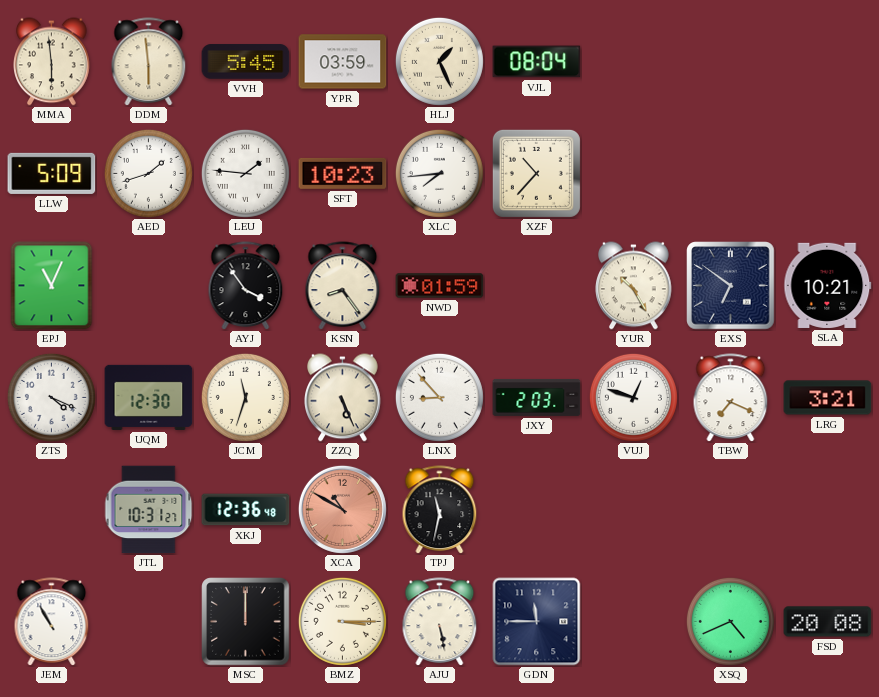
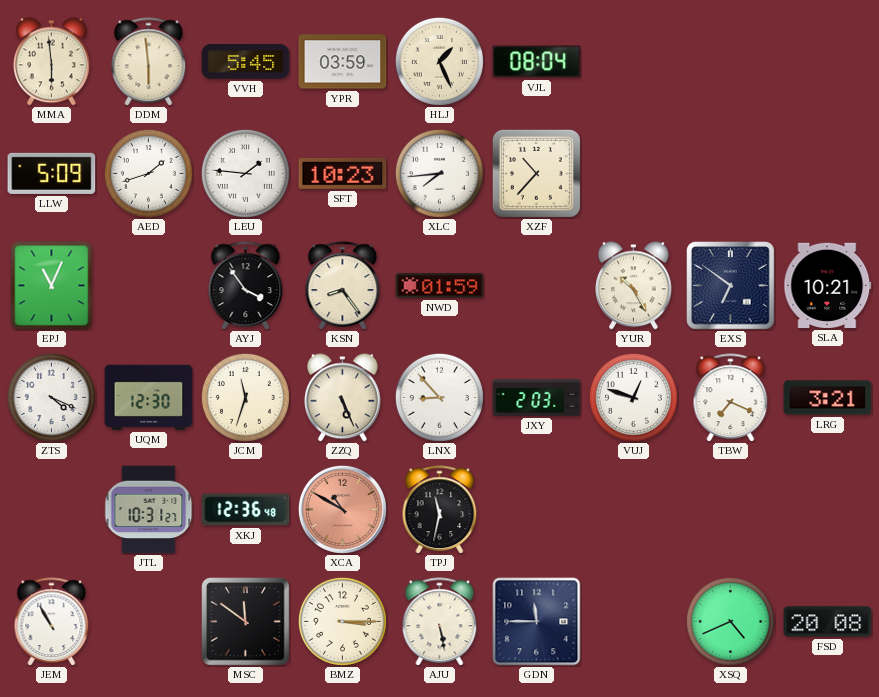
MSC: 12:00 -> 11:51 (246, 622)
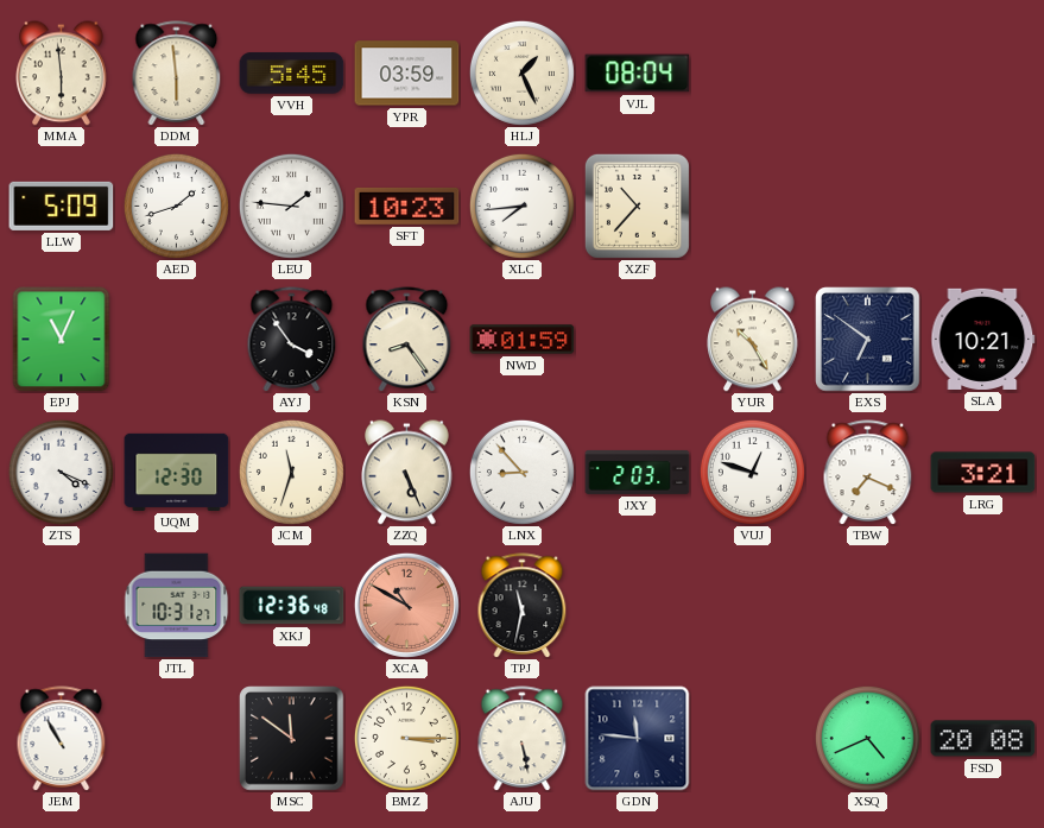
GDN: 11:45 -> 11:46 (638, 739)
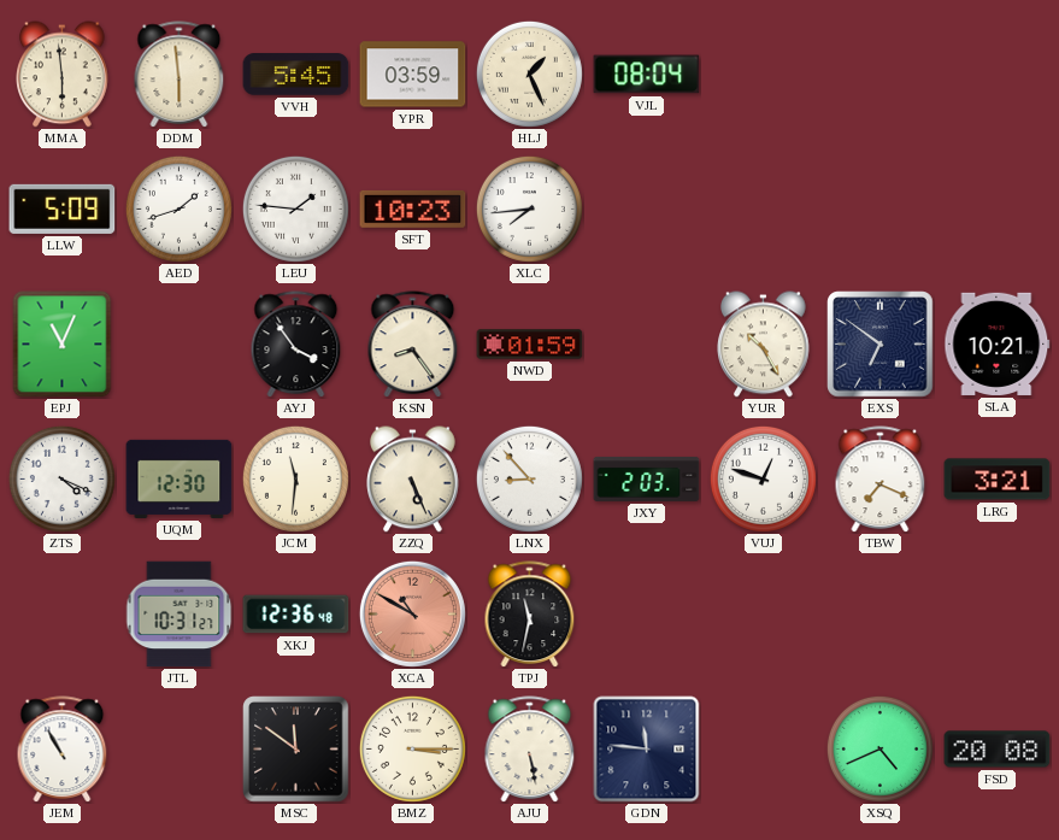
XZF: 10:37 -> none (637, 206)
JCM: 11:33 -> 11:31 (295, 478)
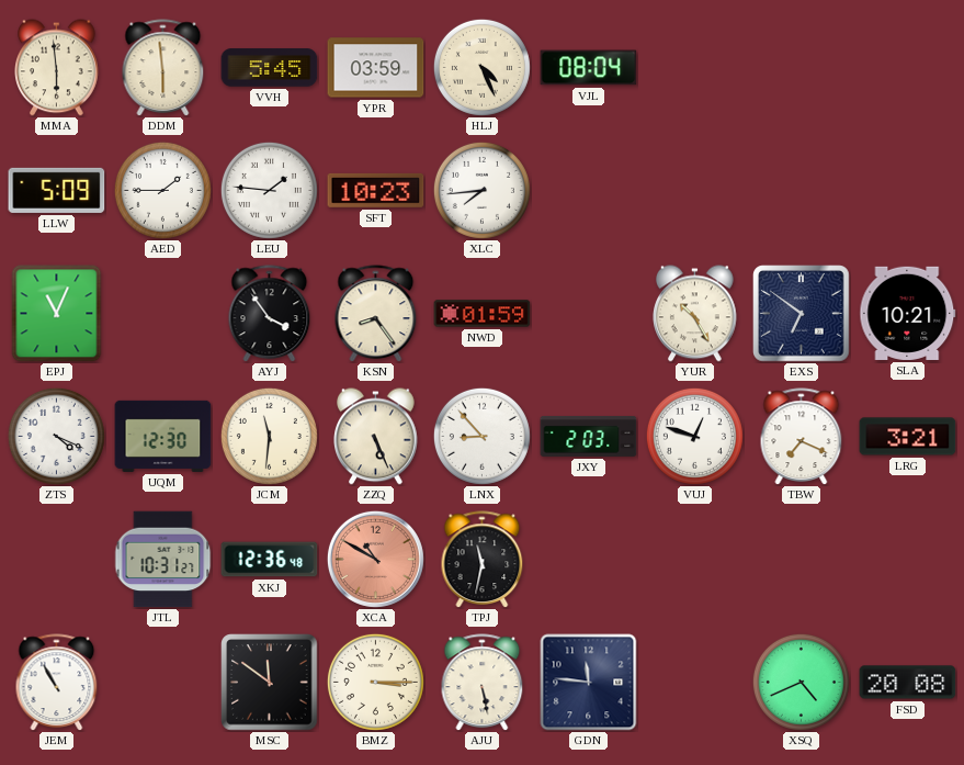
HLJ: 1:26 -> 4:26 (481, 67)
AED: 1:42 -> 1:45 (162, 190)
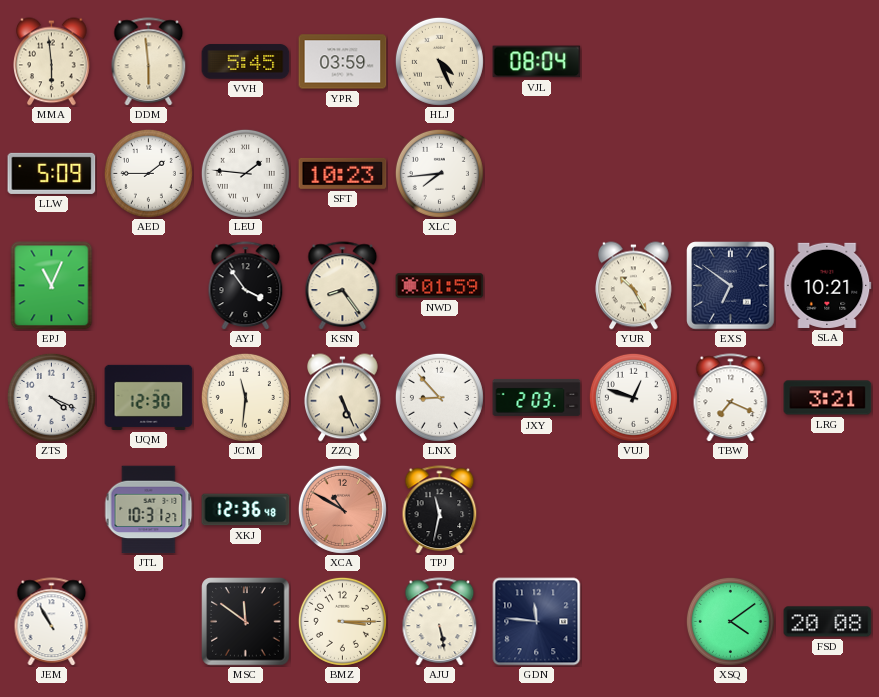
XSQ: 4:41 -> 4:09 (730, 621)
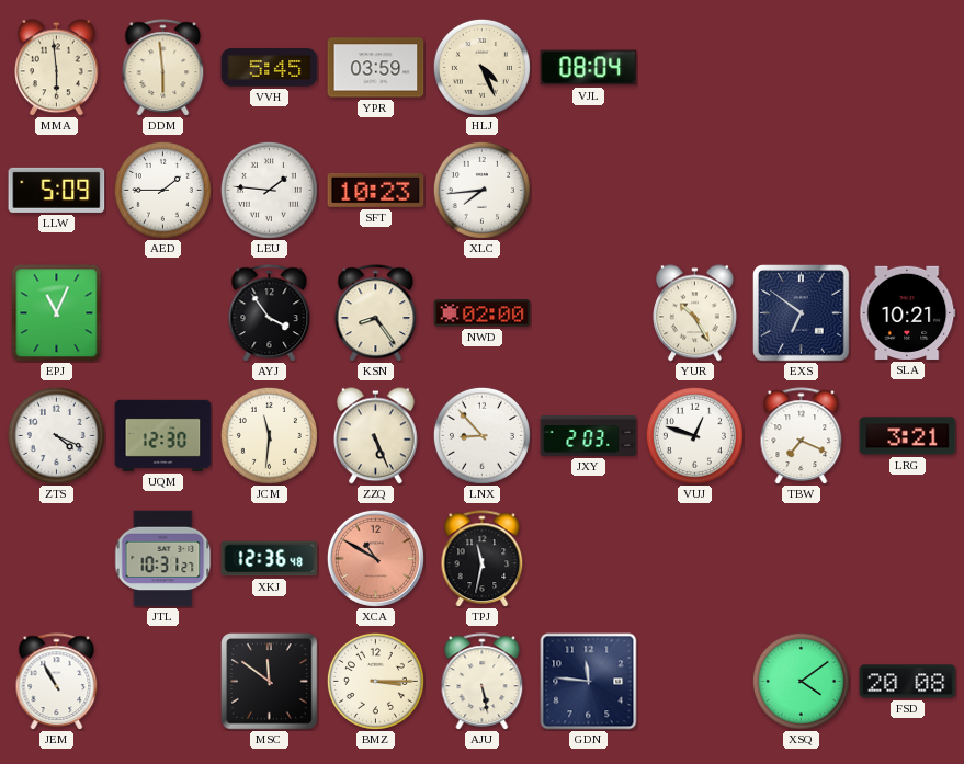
NWD: 01:59 -> 02:00 (483, 313)
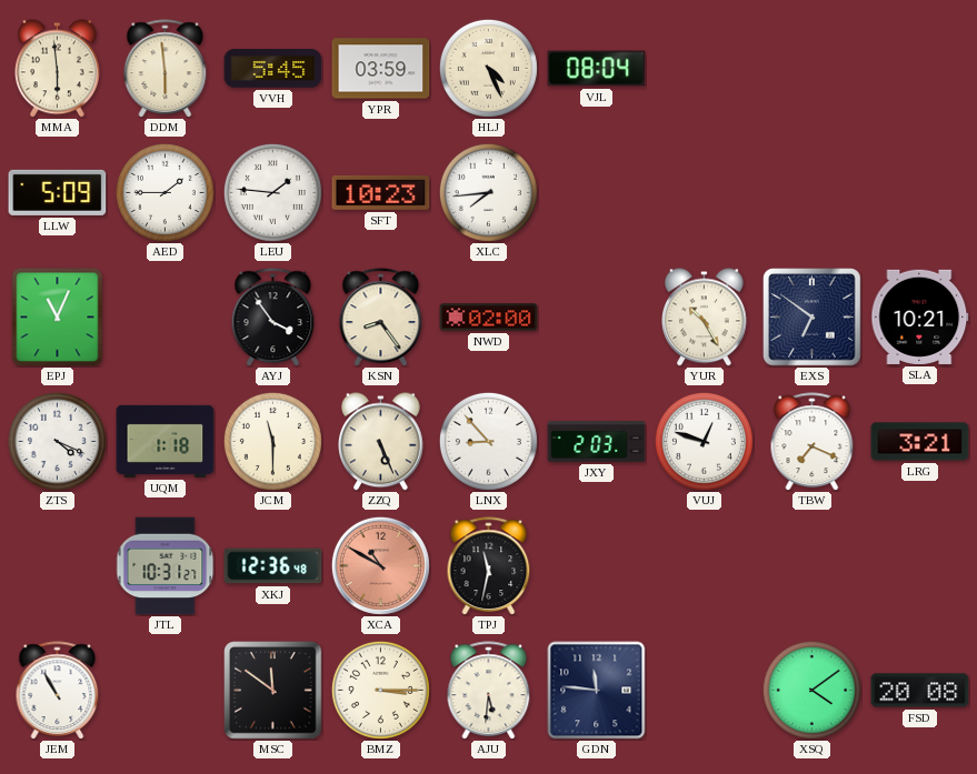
UQM: 12:30 -> 1:18 (166, 441)
JCM: 11:31 -> 11:30 (272, 441)
AJU: 5:28 -> 5:31 (489, 691)
